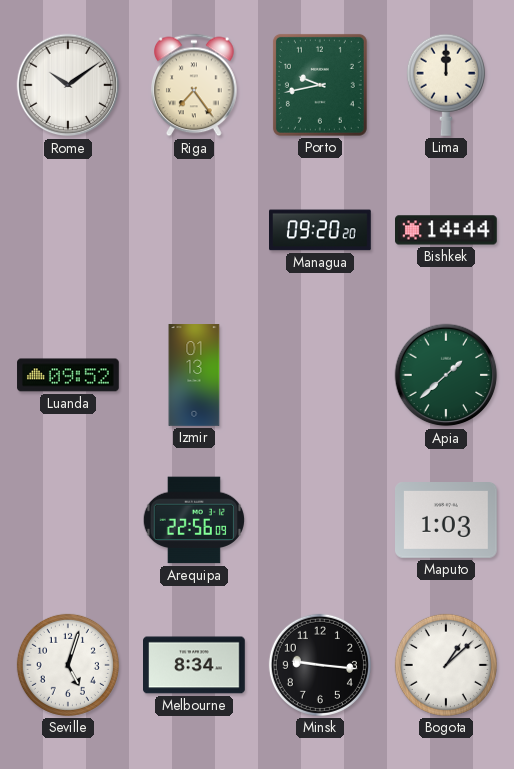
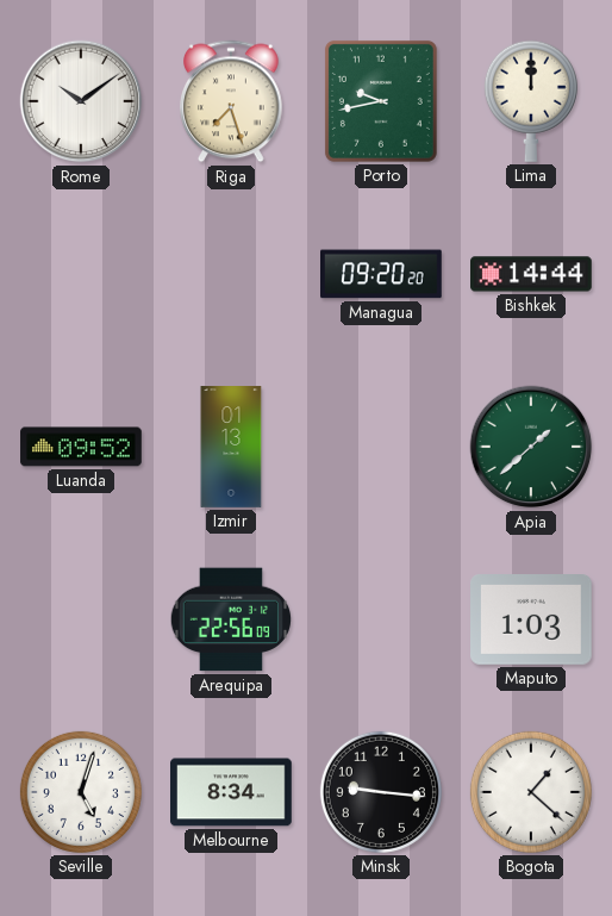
Riga: 7:24 -> 7:27 (232, 101)
Bogota: 1:08 -> 1:22 (531, 792)
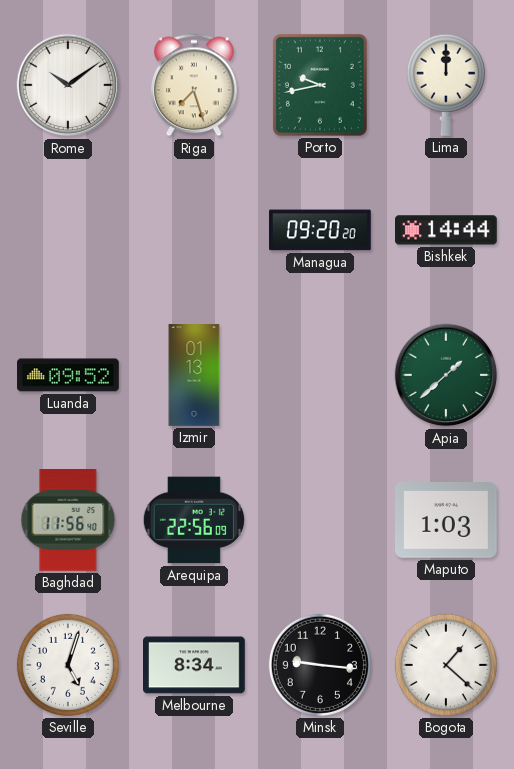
Baghdad: none -> 11:56 (68, 521)
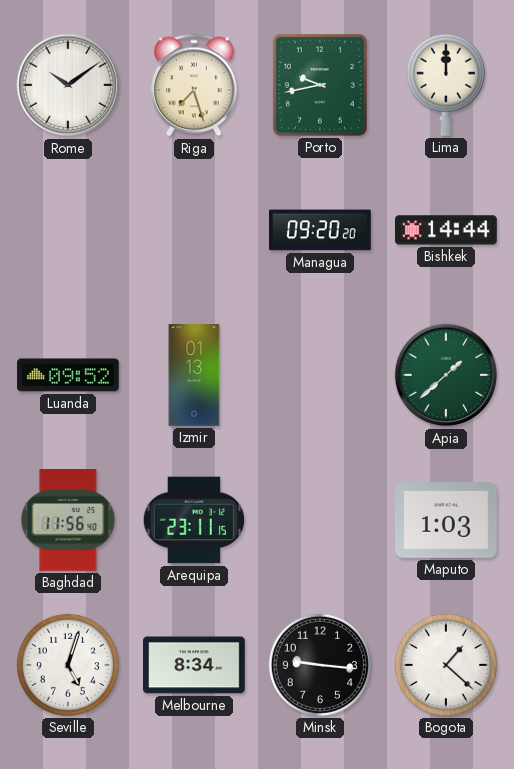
Arequipa: 22:56 -> 23:11 (193, 520)
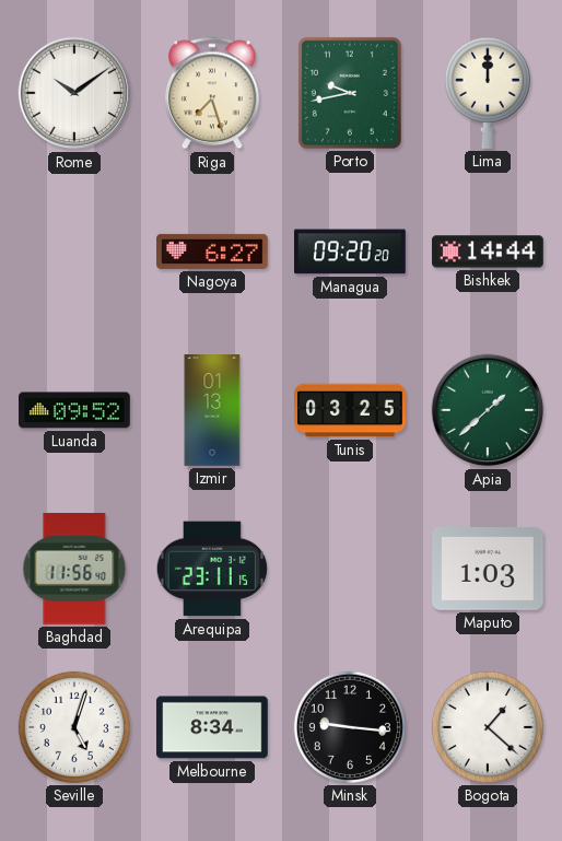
Nagoya: none -> 6:27 (212, 252)
Tunis: none -> 03:25 (350, 410)
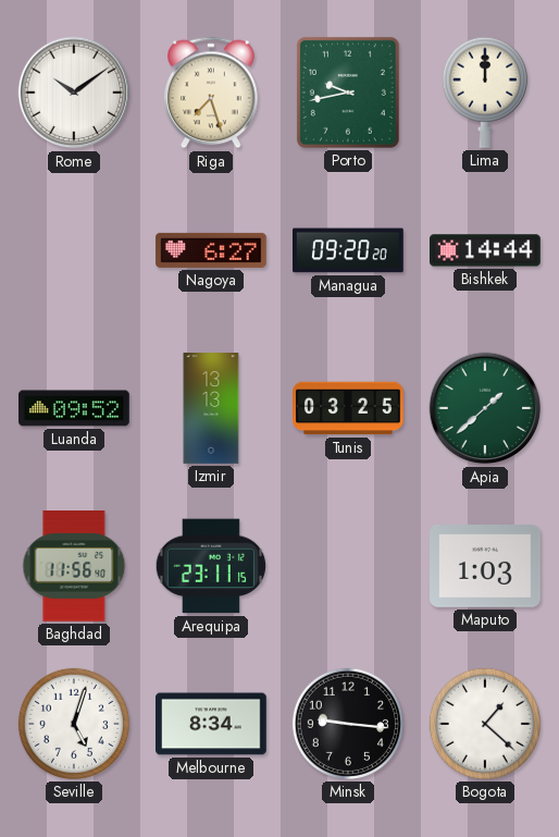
Izmir: 01:13 -> 13:13 (211, 408)
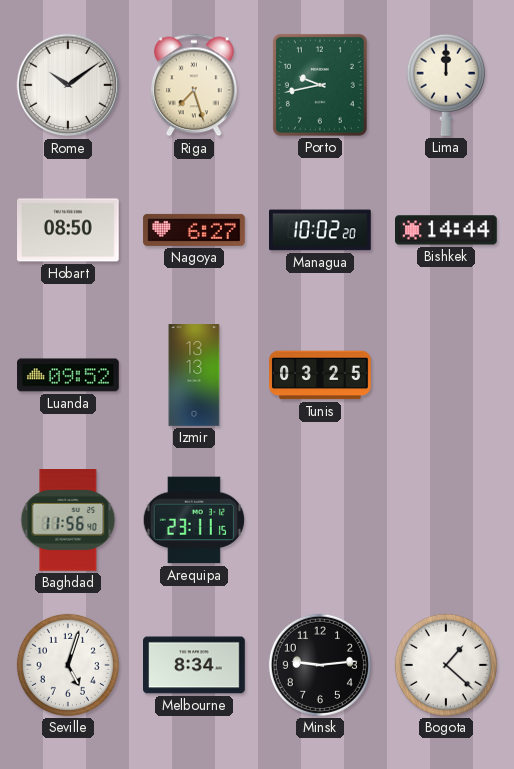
Hobart: none -> 08:50 (69, 230)
Managua: 09:20 -> 10:02 (321, 230)
Apia: 1:38 -> none (485, 408)
Maputo: 1:03 -> none (486, 567)
Minsk: 9:16 -> 9:14 (320, 665)
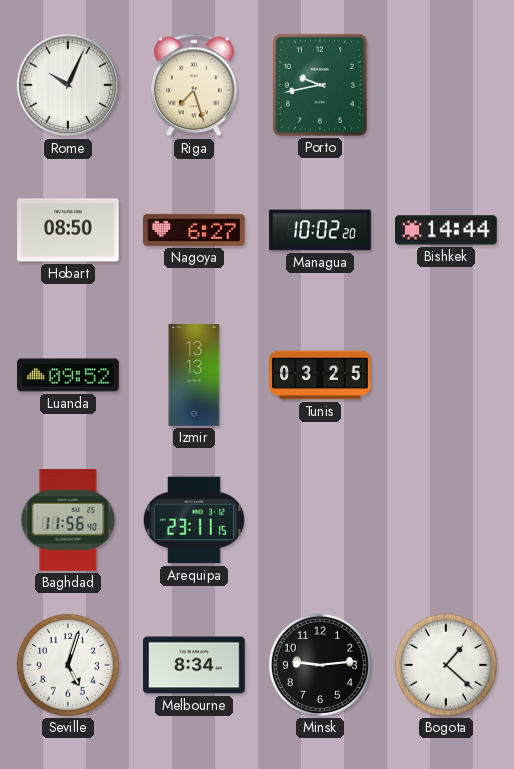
Rome: 10:09 -> 10:04 (68, 85)
Lima: 12:00 -> none (446, 85)
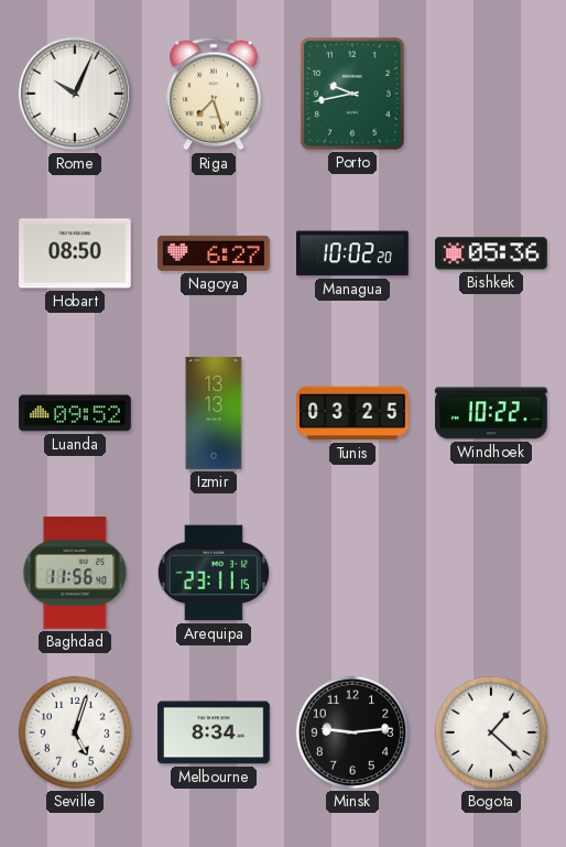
Bishkek: 14:44 -> 05:36 (492, 253)
Windhoek: none -> 10:22 (491, 413)
